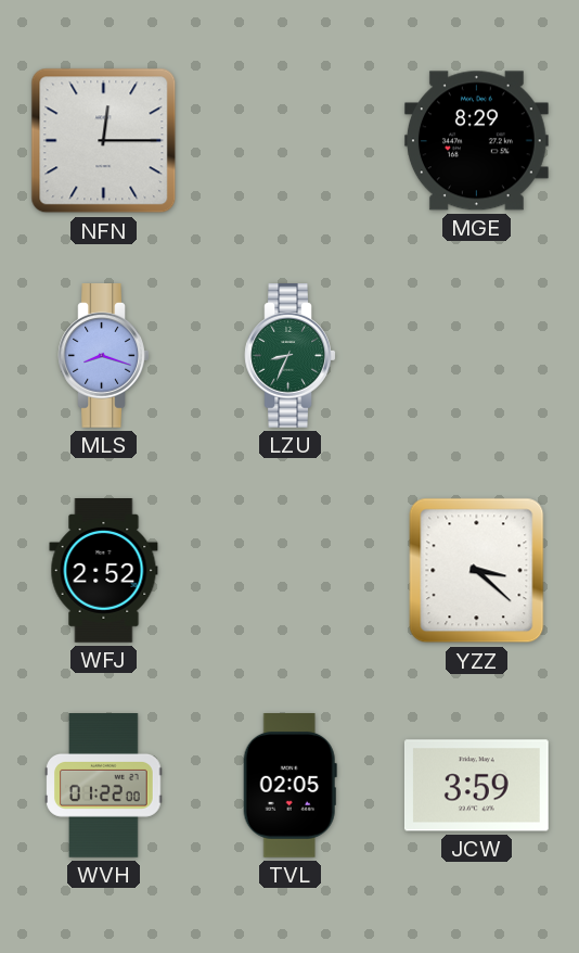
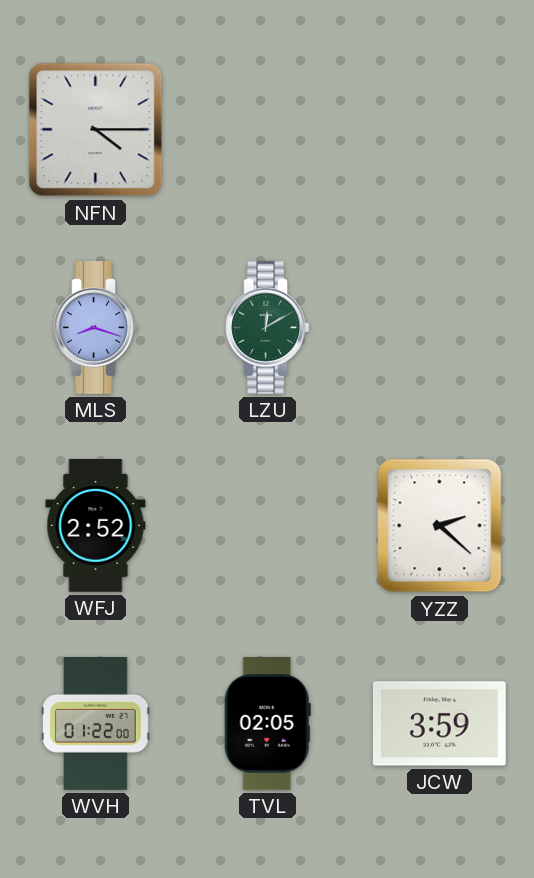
NFN: 12:15 -> 4:15 (96, 130)
MGE: 8:29 -> none (476, 141)
LZU: 8:34 -> 12:10 (268, 328)
YZZ: 3:22 -> 2:22 (440, 526)
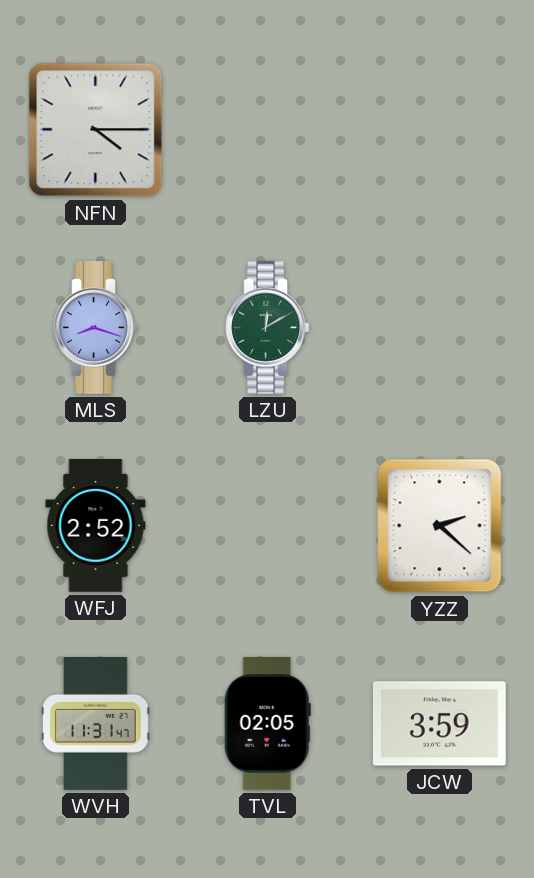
WVH: 01:22 -> 11:31 (96, 724)
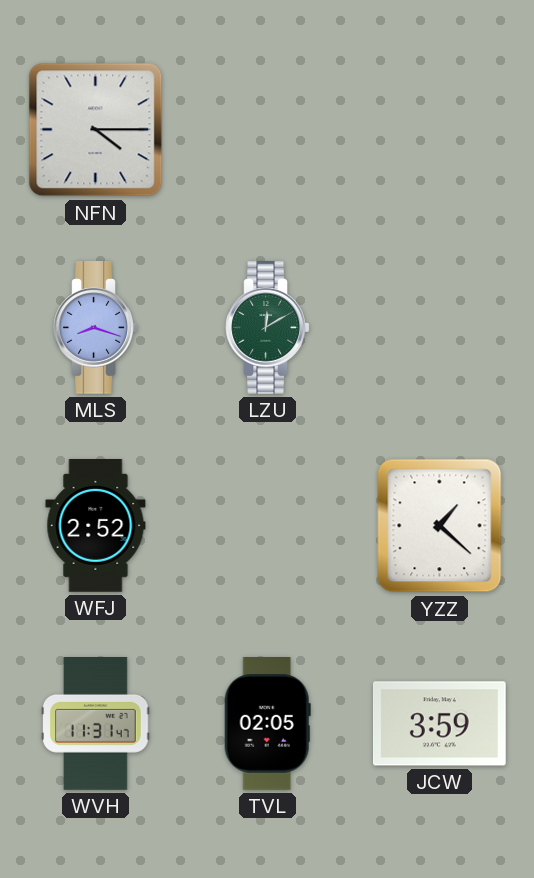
YZZ: 2:22 -> 1:22 (440, 526)
